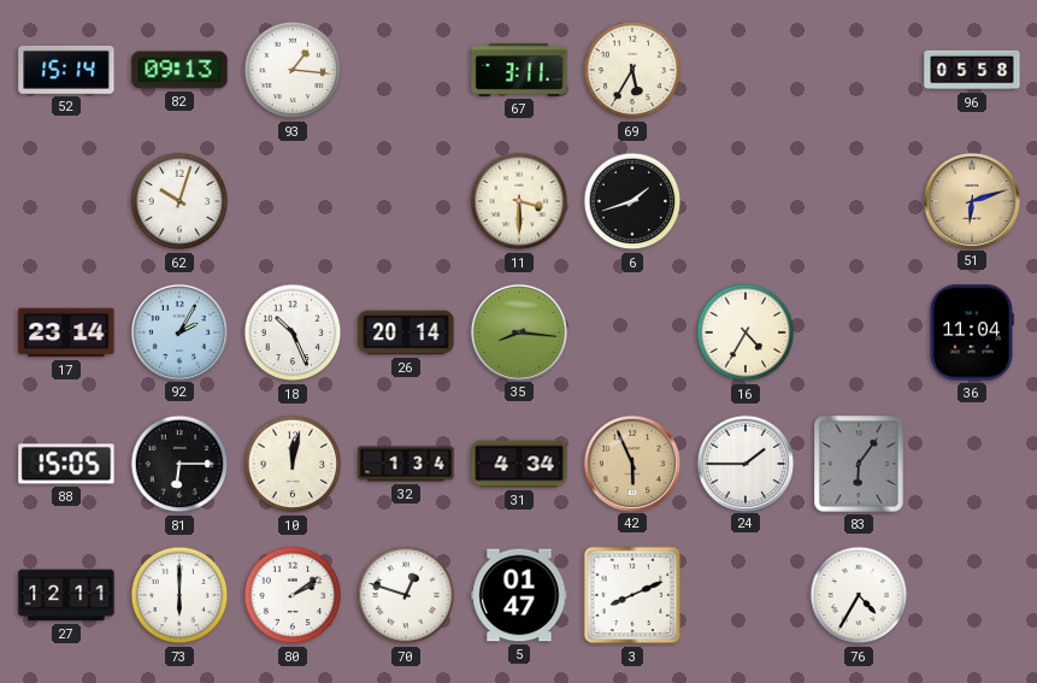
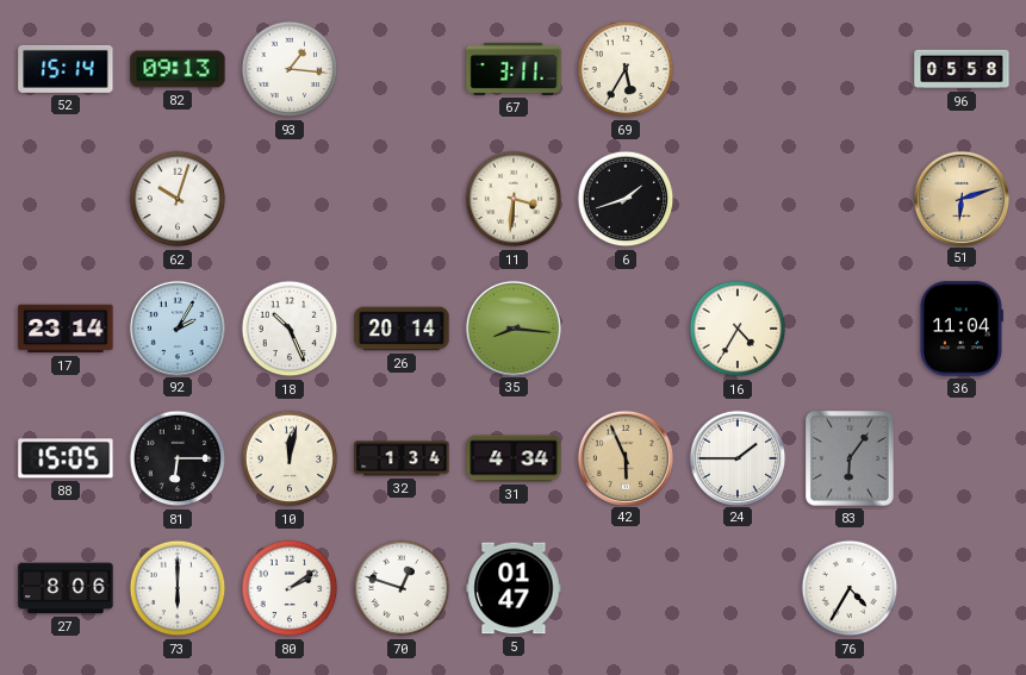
11: 3:30 -> 3:31 (514, 199)
27: 12:11 -> 8:06 (66, 588)
3: 8:11 -> none (632, 595)
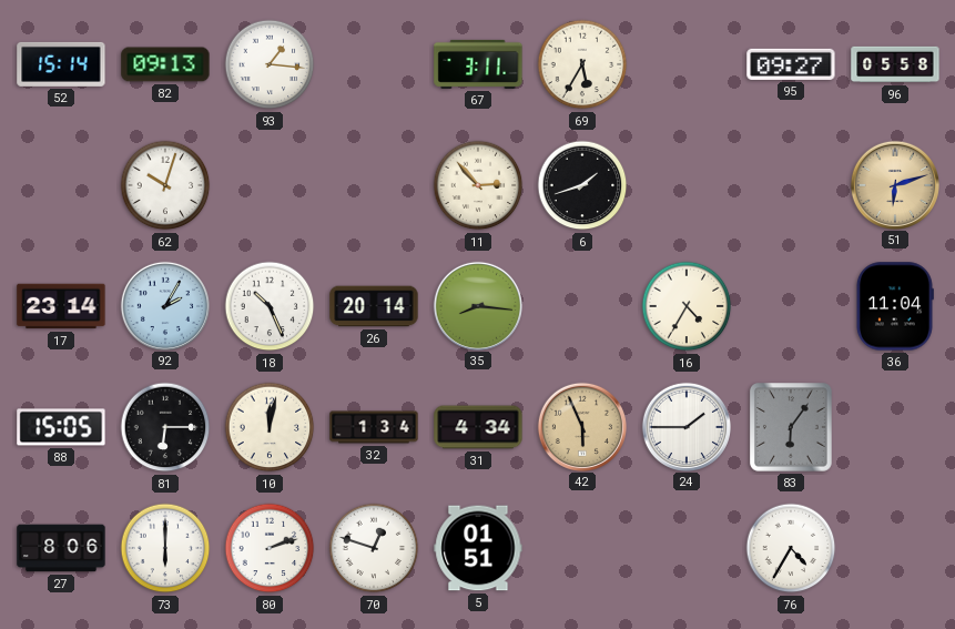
95: none -> 09:27 (791, 64)
11: 3:31 -> 2:53 (478, 185)
80: 2:09 -> 2:12 (270, 548)
5: 01:47 -> 01:51 (478, 548)
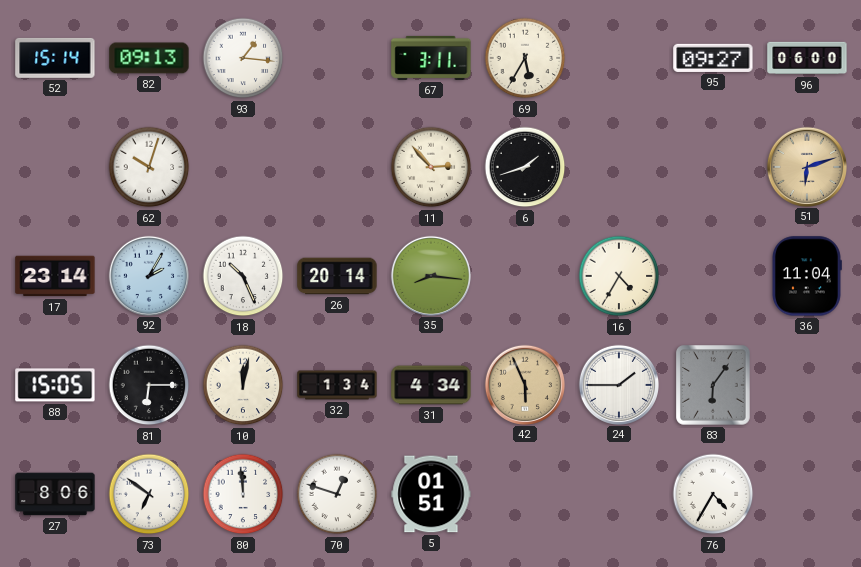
96: 05:58 -> 06:00 (807, 58)
73: 6:00 -> 6:51 (149, 494)
80: 2:12 -> 11:59 (243, 494)
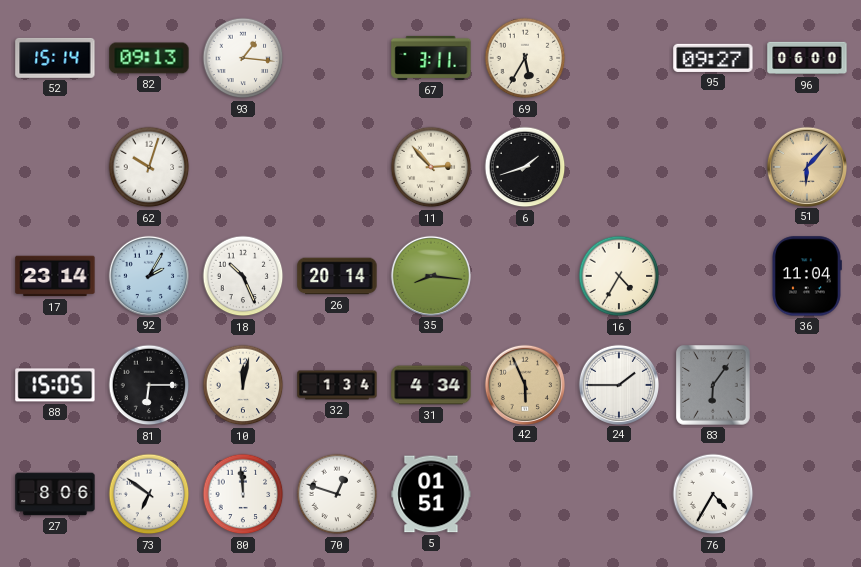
51: 6:12 -> 6:07 (806, 166)
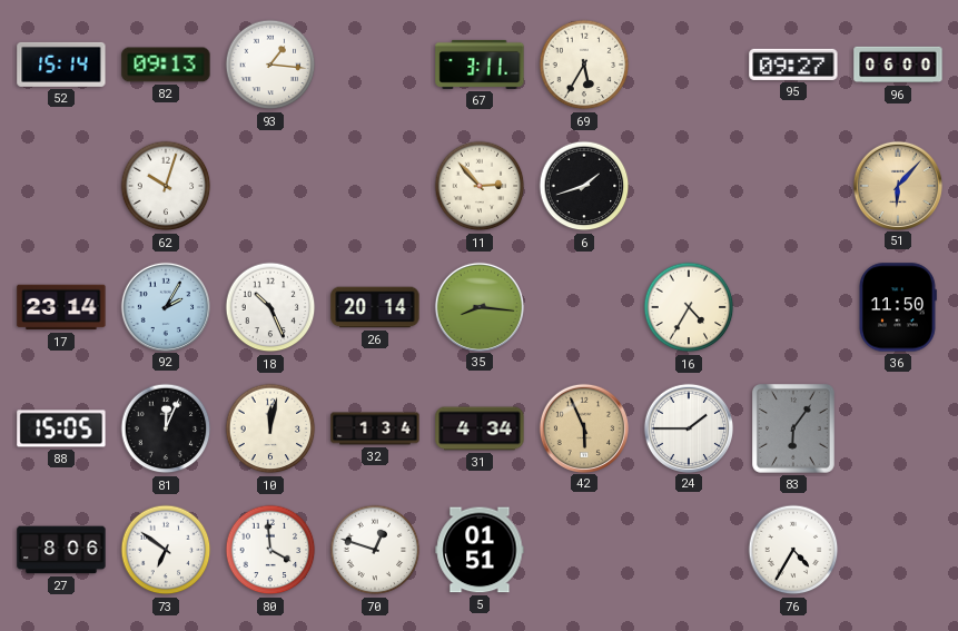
36: 11:04 -> 11:50 (897, 307)
81: 6:15 -> 12:04 (166, 428)
80: 11:59 -> 3:59 (270, 550)
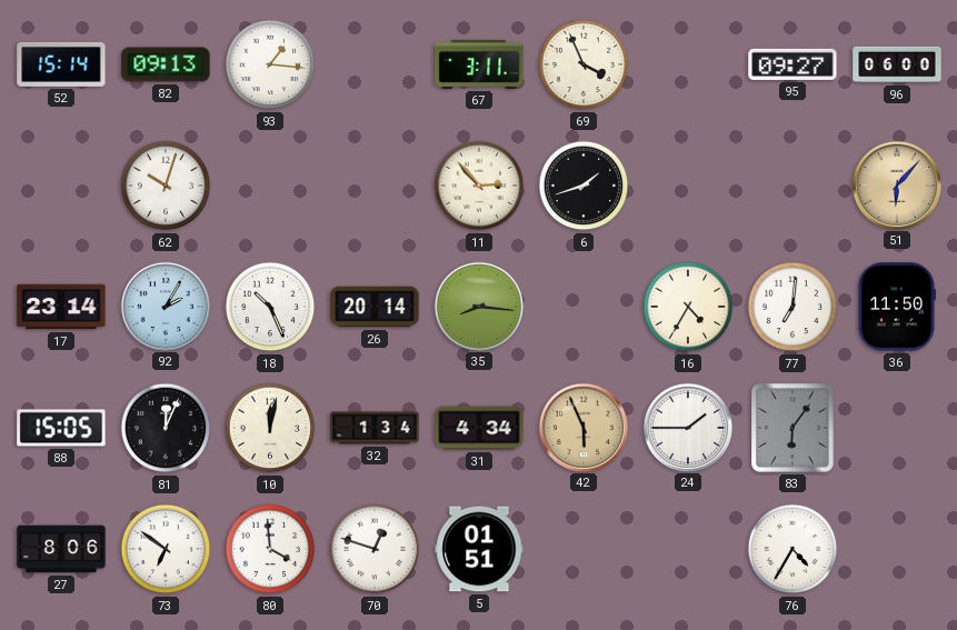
69: 5:35 -> 3:56 (584, 64)
77: none -> 7:01 (792, 307)
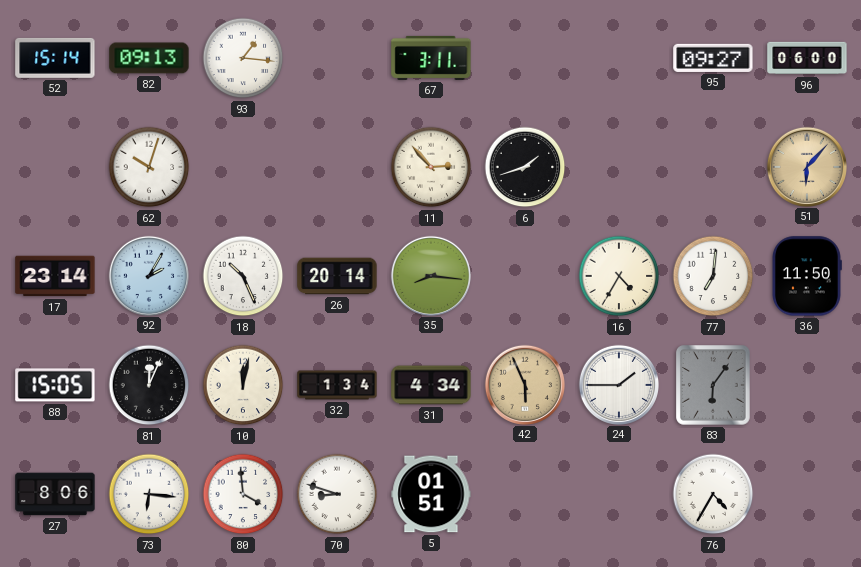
69: 3:56 -> none (584, 64)
73: 6:51 -> 6:16 (149, 494)
70: 12:48 -> 8:48 (337, 494)
